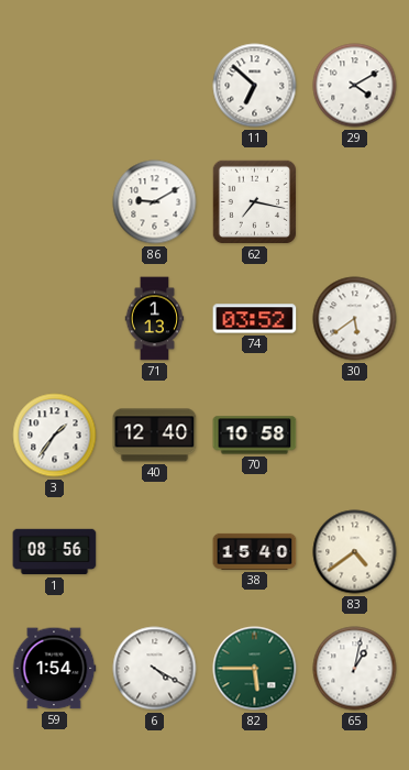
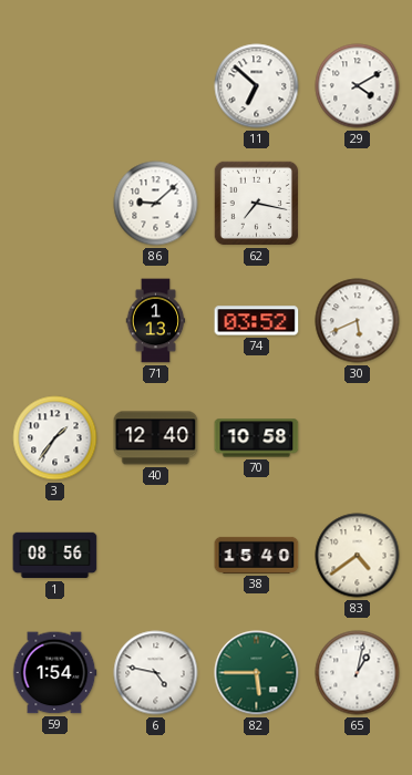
86: 9:10 -> 9:08 (156, 204)
30: 5:39 -> 5:41 (358, 321)
6: 4:20 -> 4:47 (156, 673)
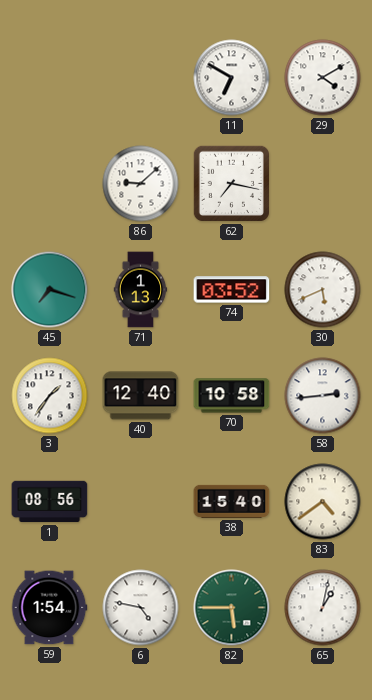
11: 6:52 -> 6:50 (232, 78)
45: none -> 7:18 (50, 290)
58: none -> 2:44 (323, 396)
